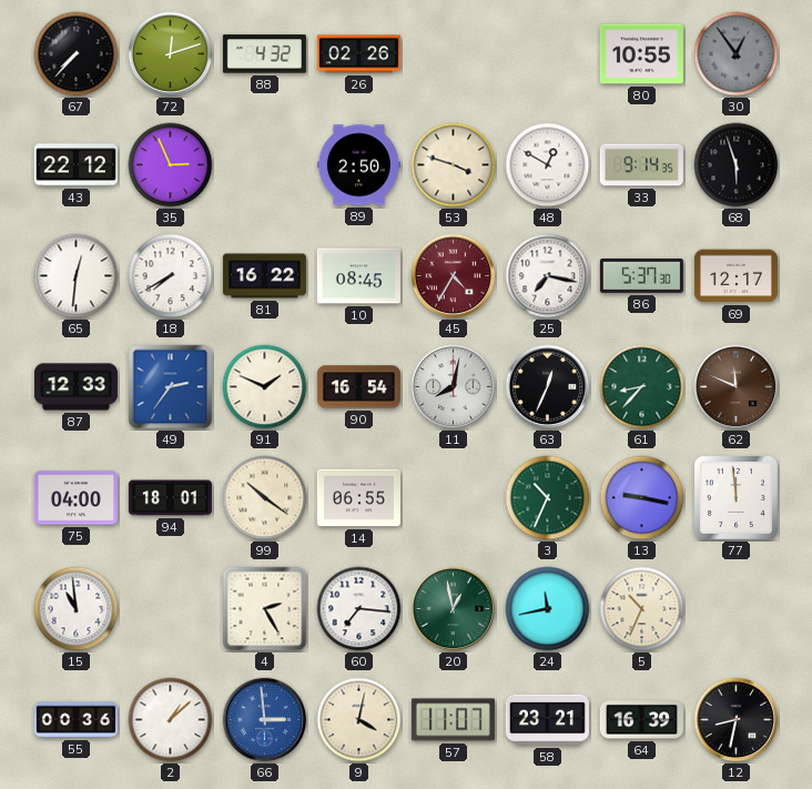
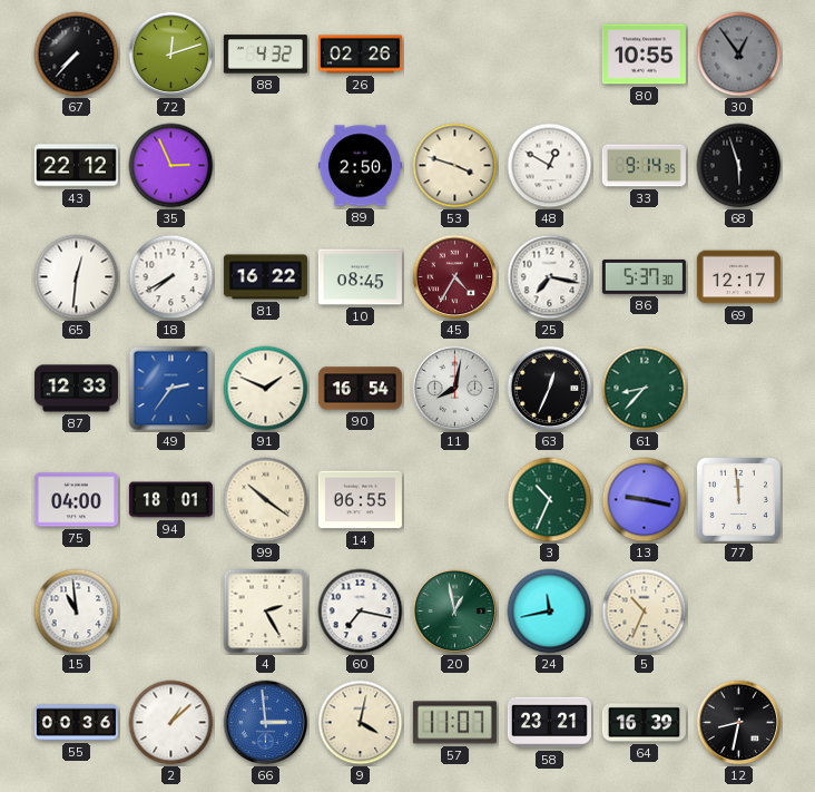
62: 11:49 -> none (737, 387)
60: 7:16 -> 7:17 (361, 612)
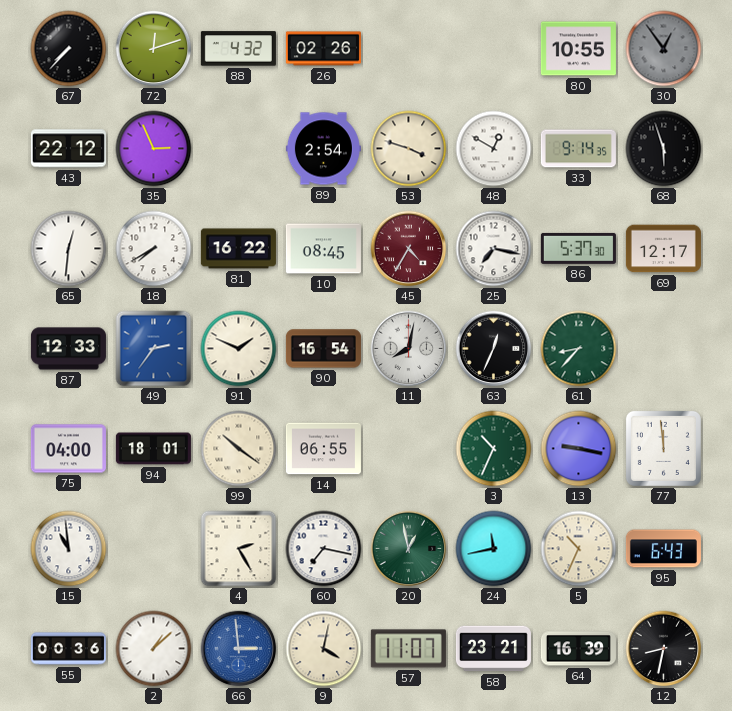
89: 2:50 -> 2:54 (323, 149)
95: none -> 6:43 (663, 549)
